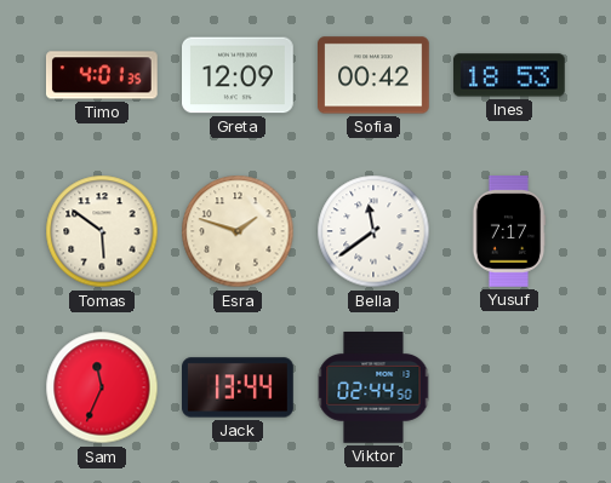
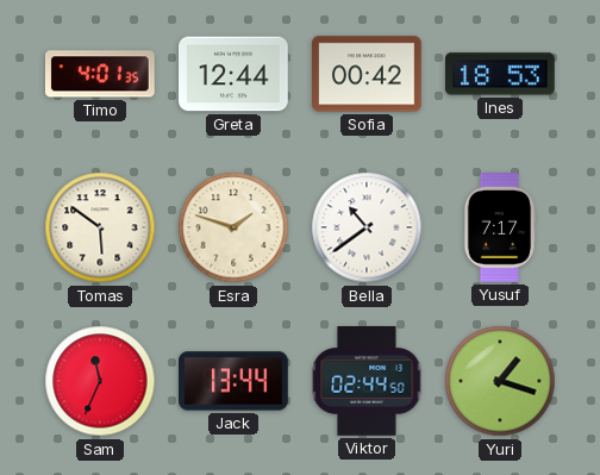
Greta: 12:09 -> 12:44 (235, 74)
Bella: 11:39 -> 10:39 (367, 227)
Yuri: none -> 1:18 (500, 381)
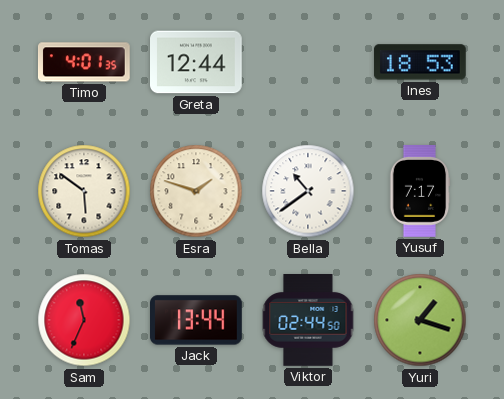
Sofia: 00:42 -> none (368, 74)
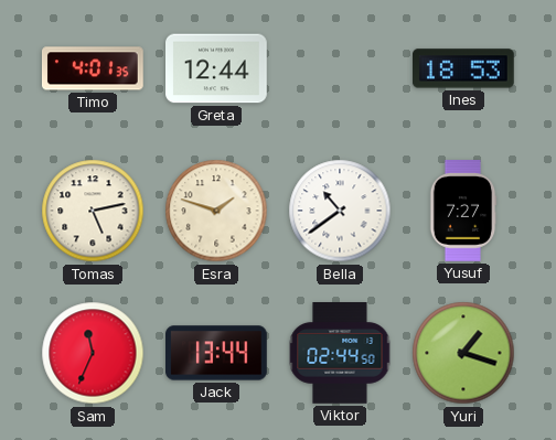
Tomas: 5:51 -> 5:13 (93, 211)
Yusuf: 7:17 -> 7:27 (463, 211)
